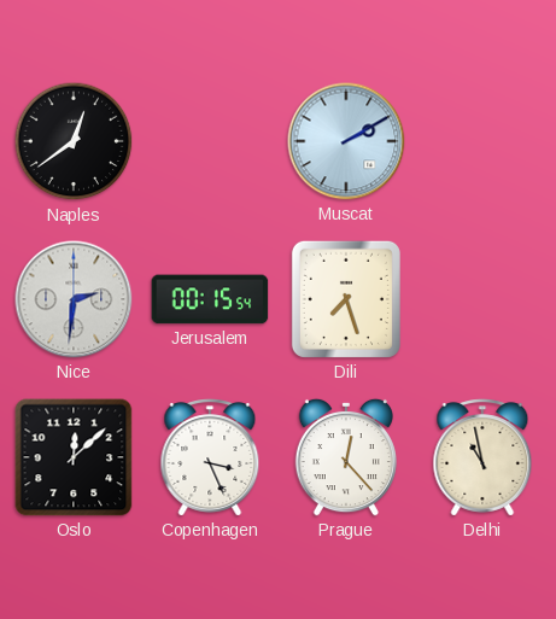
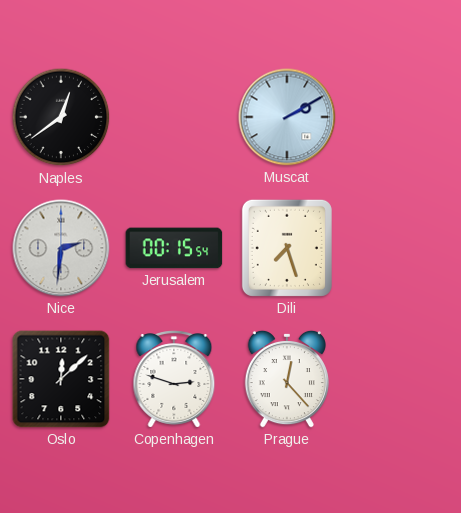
Copenhagen: 3:26 -> 2:48 (174, 379)
Delhi: 10:58 -> none (482, 457)
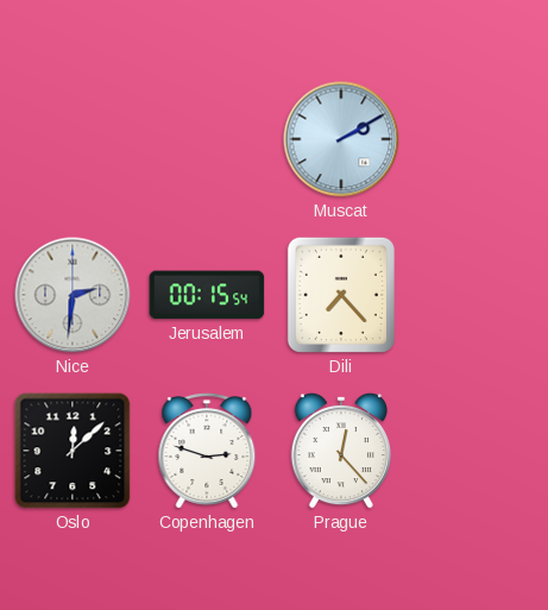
Naples: 12:39 -> none (61, 117)
Dili: 7:27 -> 7:23 (341, 295)
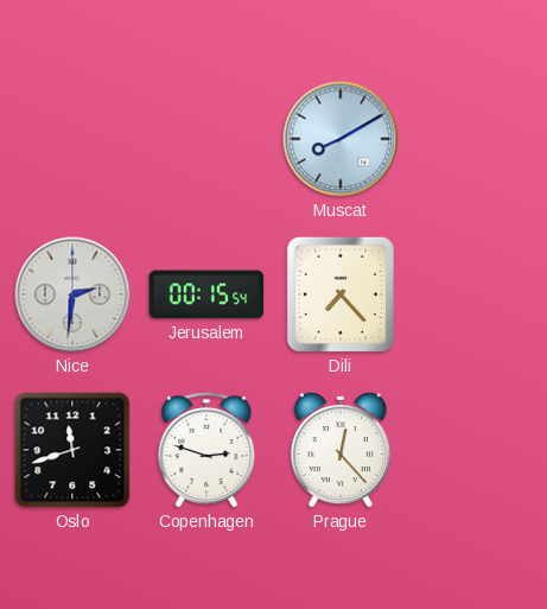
Muscat: 2:10 -> 8:10 (341, 139)
Oslo: 12:08 -> 11:42 (72, 450)
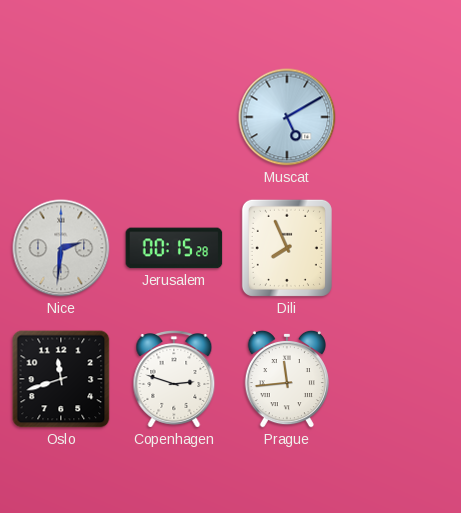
Muscat: 8:10 -> 5:10 (287, 117)
Jerusalem: 00:15:54 -> 00:15:28 (174, 248)
Dili: 7:23 -> 7:56 (287, 248)
Prague: 12:23 -> 11:44 (287, 379)
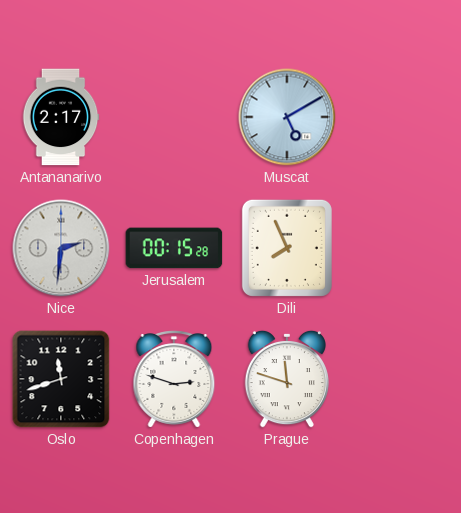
Antananarivo: none -> 2:17 (61, 117)
Prague: 11:44 -> 11:48 (287, 379)
